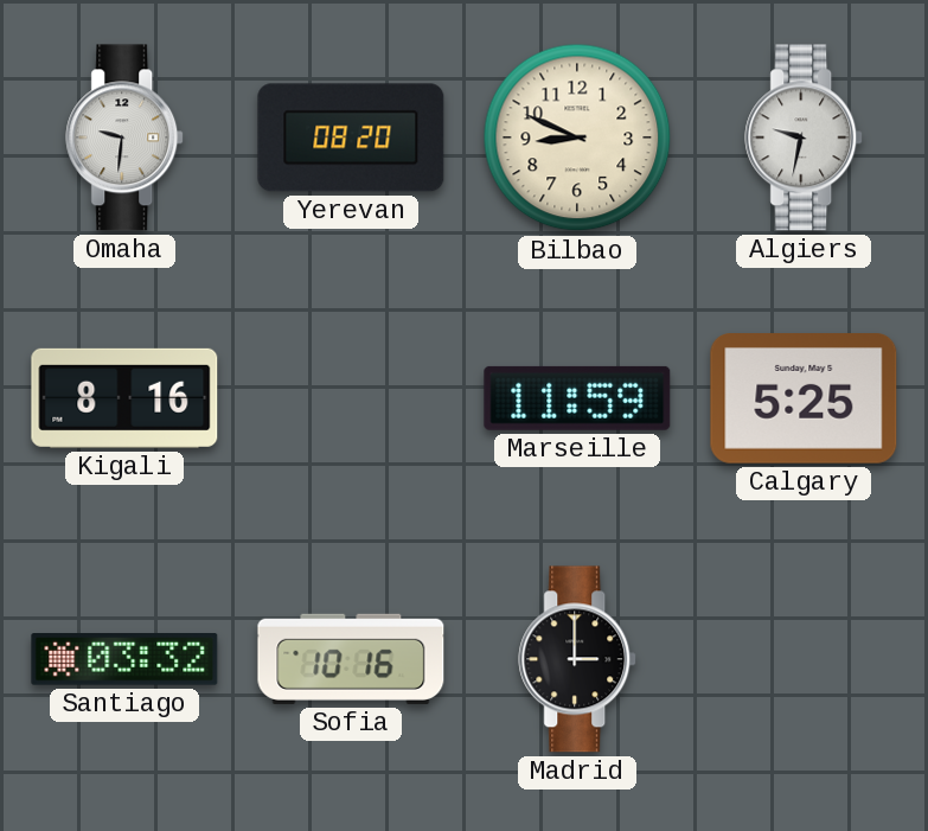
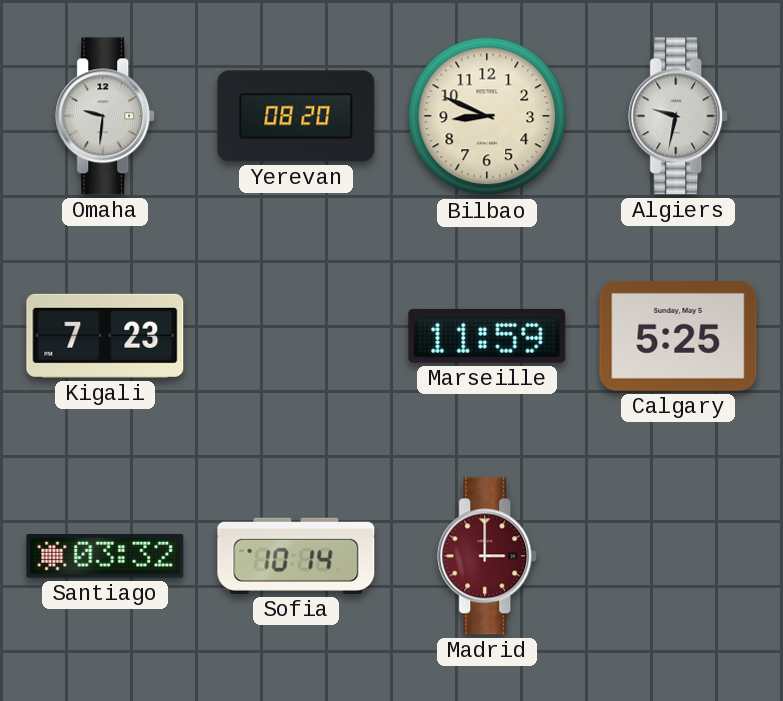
Kigali: 8:16 -> 7:23 (105, 336)
Sofia: 10:16 -> 10:14 (296, 556)
Madrid dial: black -> burgundy (488, 556)
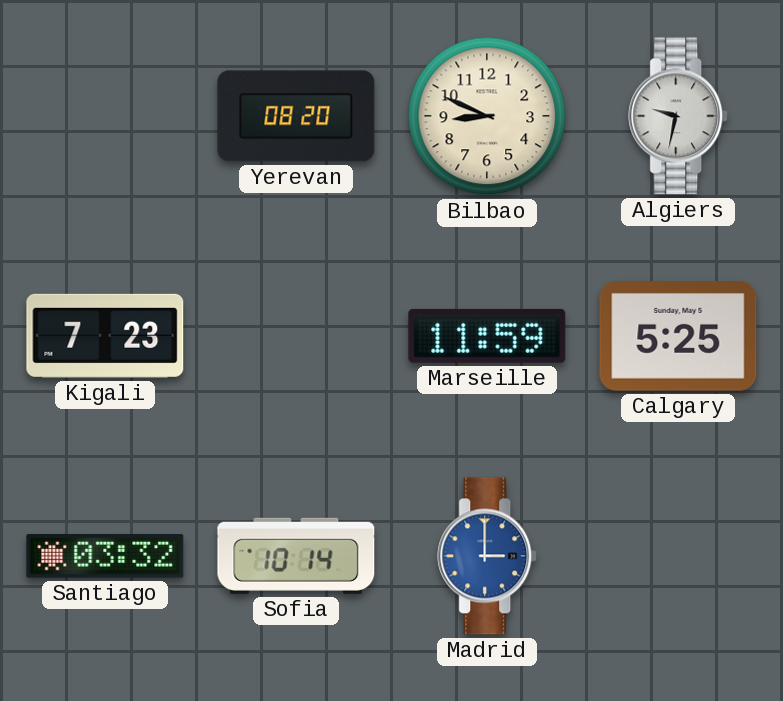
Omaha: 9:31 -> none (106, 116)
Madrid dial: burgundy -> blue (488, 556)
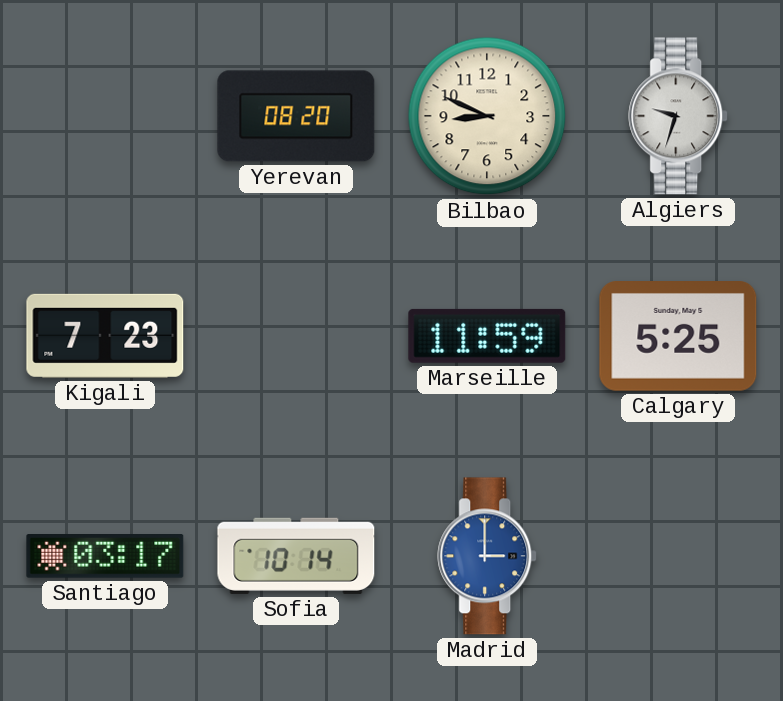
Algiers: 9:32 -> 9:33 (679, 116)
Santiago: 03:32 -> 03:17 (105, 557)
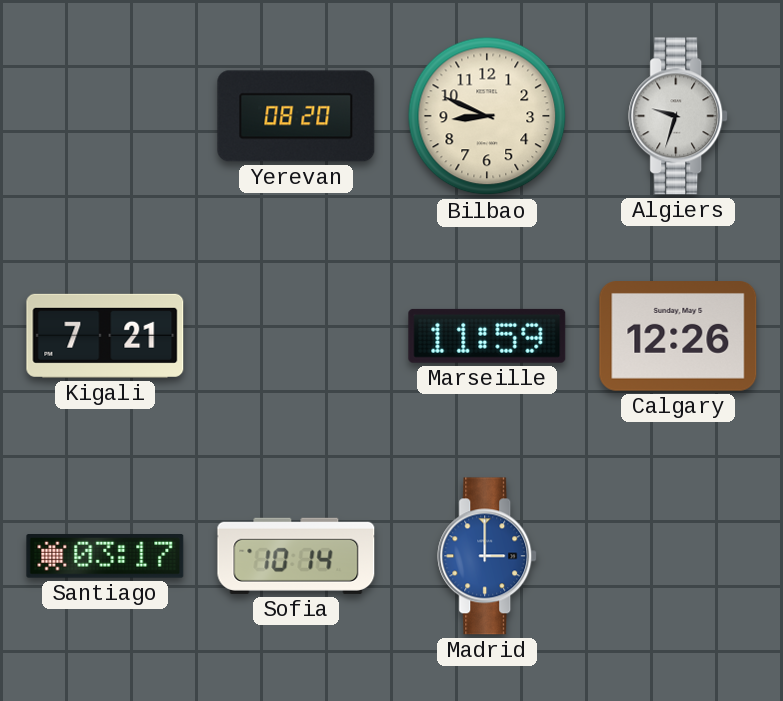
Kigali: 7:23 -> 7:21 (105, 336)
Calgary: 5:25 -> 12:26 (678, 337)
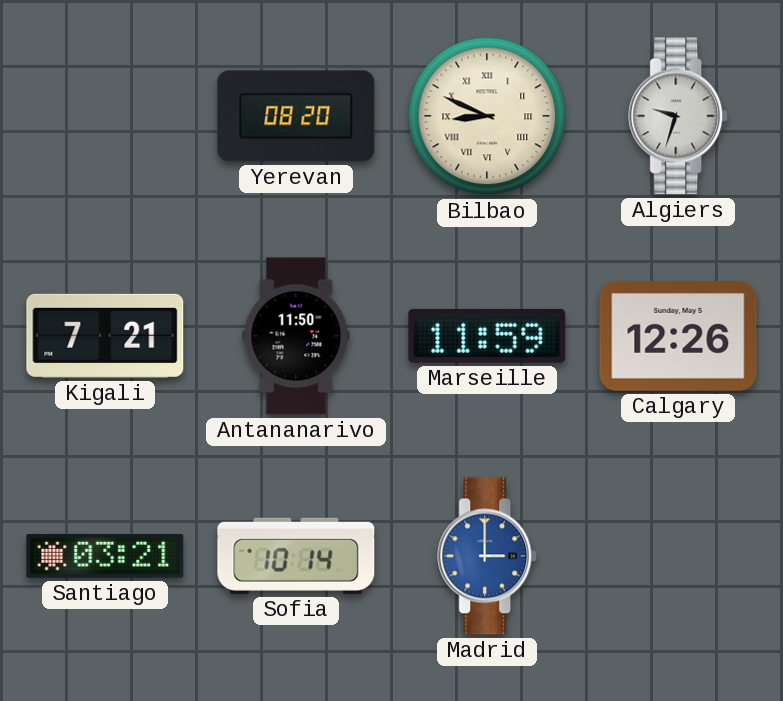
Bilbao numerals: Arabic -> Roman (487, 116)
Antananarivo: none -> 11:50 (296, 336)
Santiago: 03:17 -> 03:21 (105, 557)
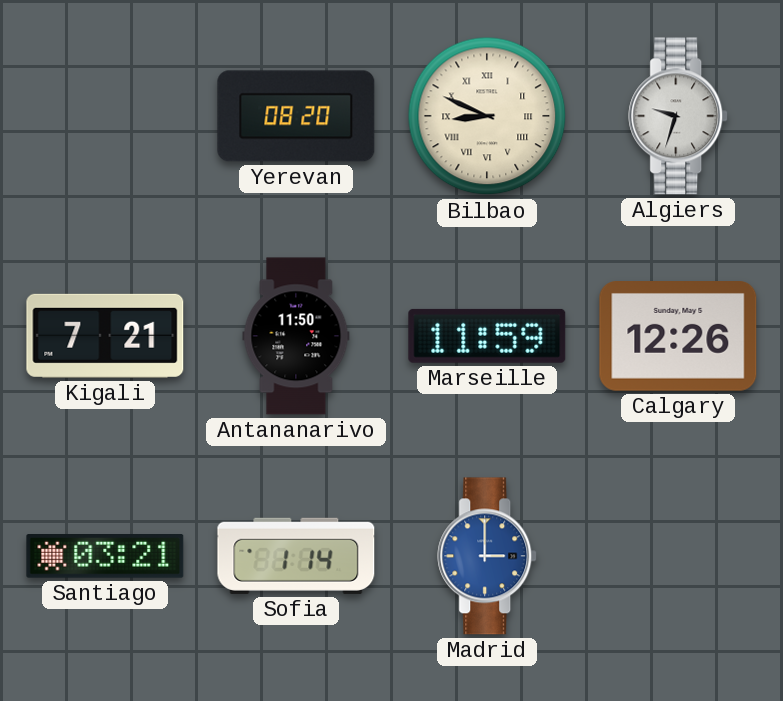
Sofia: 10:14 -> 1:14 (296, 556)
